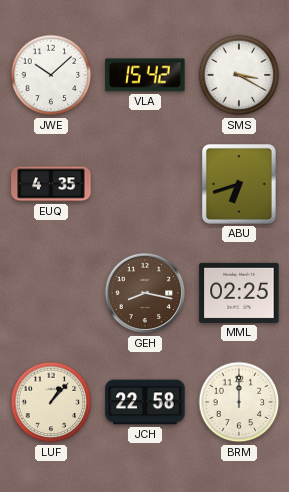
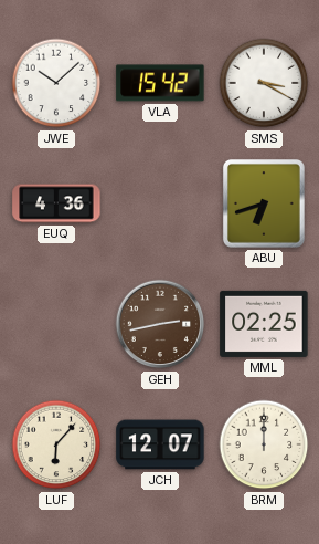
EUQ: 4:35 -> 4:36 (56, 203)
GEH: 8:17 -> 2:43 (160, 324)
LUF: 1:07 -> 6:07 (56, 444)
JCH: 22:58 -> 12:07 (160, 444)
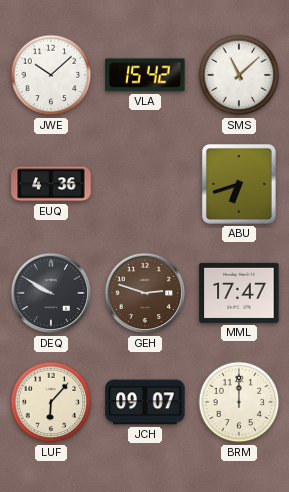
SMS: 3:20 -> 11:08 (239, 75)
DEQ: none -> 9:50 (51, 293)
GEH: 2:43 -> 2:48 (145, 293)
MML: 02:25 -> 17:47 (239, 293)
JCH: 12:07 -> 09:07 (145, 402)
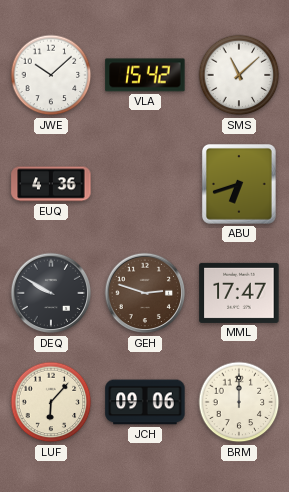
JCH: 09:07 -> 09:06 (145, 402)
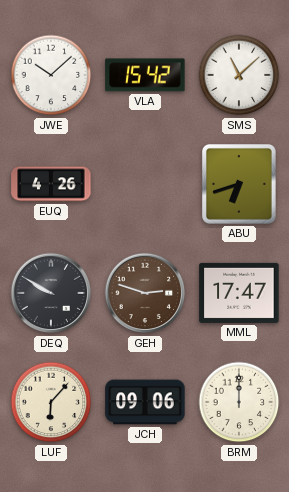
EUQ: 4:36 -> 4:26 (51, 184)
